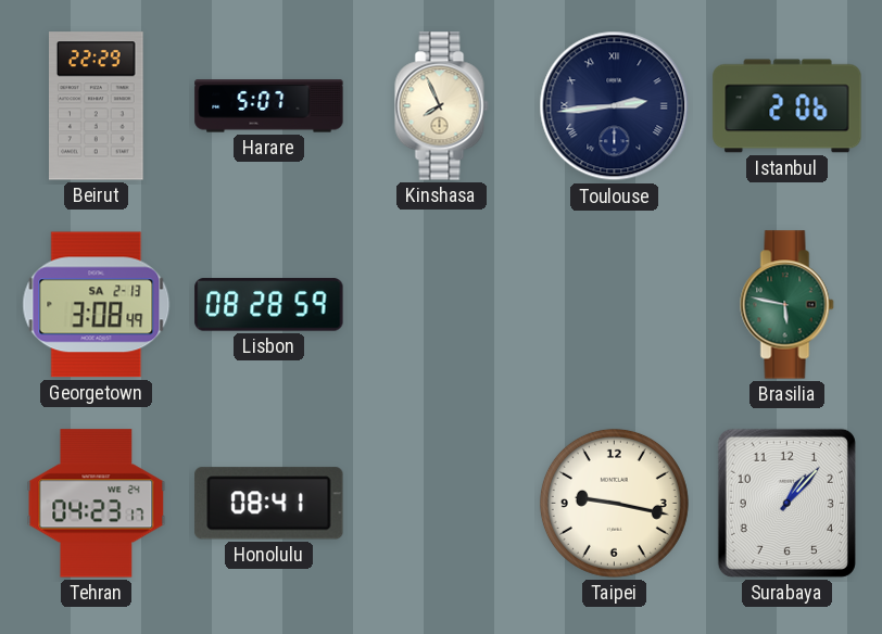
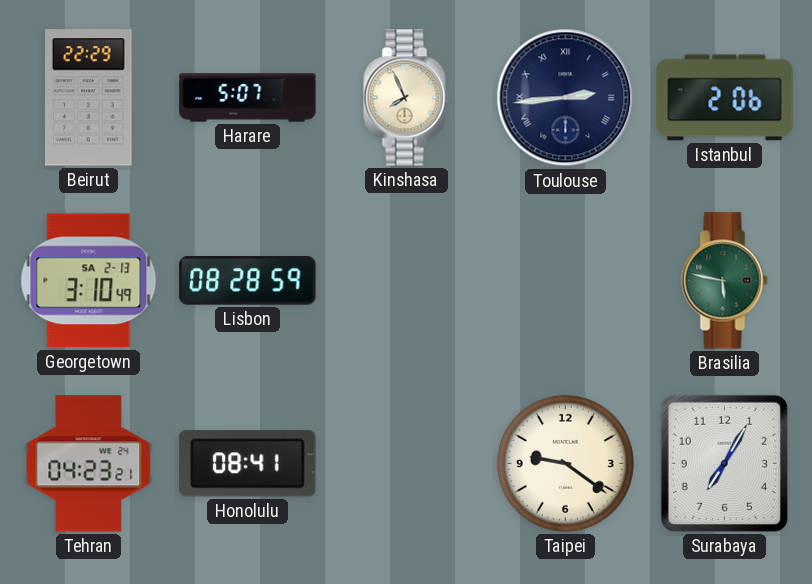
Georgetown: 3:08 -> 3:10 (89, 281)
Tehran: 04:23:17 -> 04:23:21 (89, 464)
Taipei: 9:17 -> 9:21 (565, 463)
Surabaya: 1:07 -> 7:05 (724, 463)
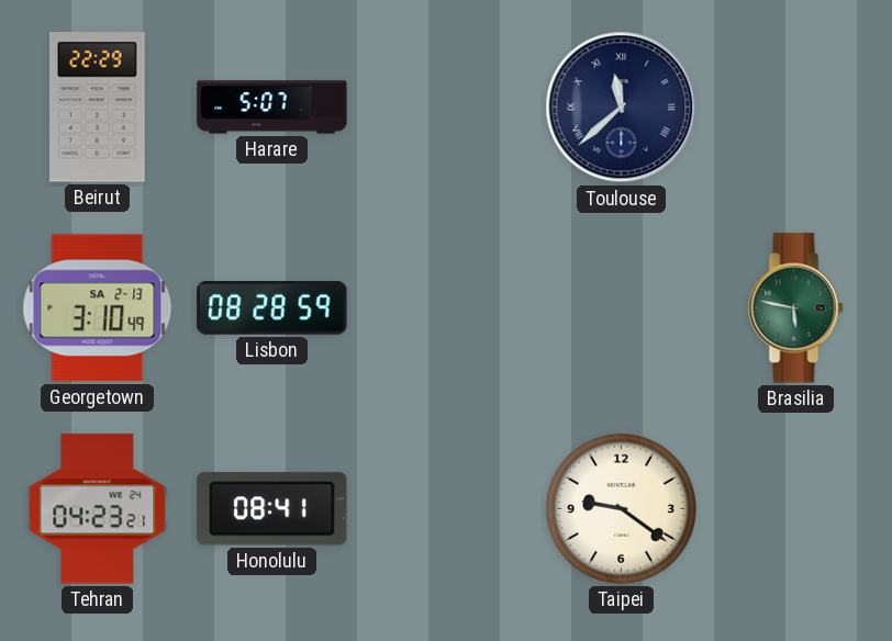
Kinshasa: 7:56 -> none (407, 98)
Toulouse: 2:44 -> 11:38 (622, 108)
Istanbul: 2:06 -> none (725, 98)
Surabaya: 7:05 -> none (724, 463)
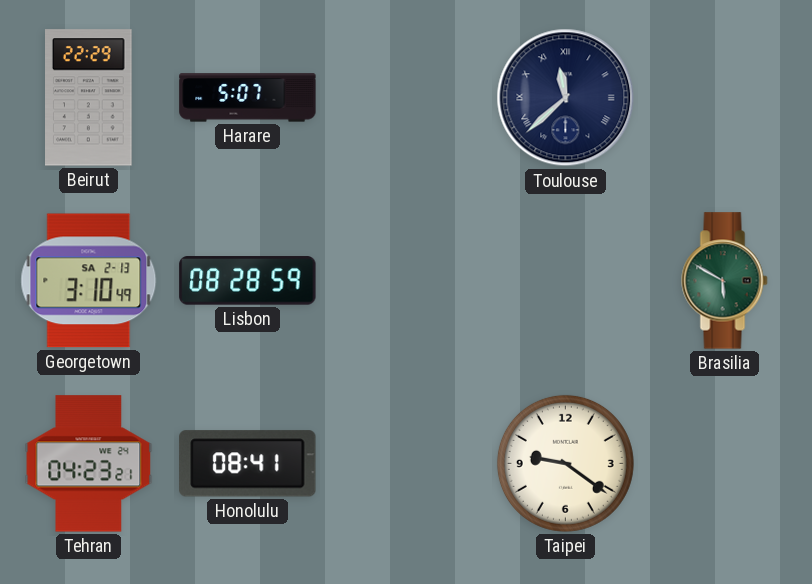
Brasilia: 5:47 -> 5:50 (725, 281)
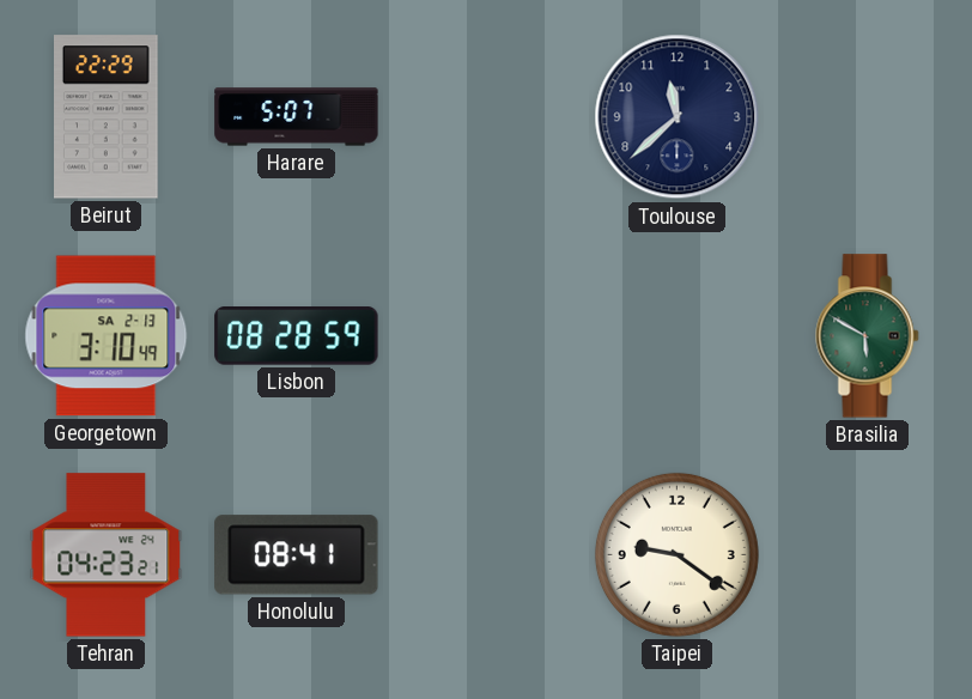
Toulouse numerals: Roman -> Arabic (678, 117)
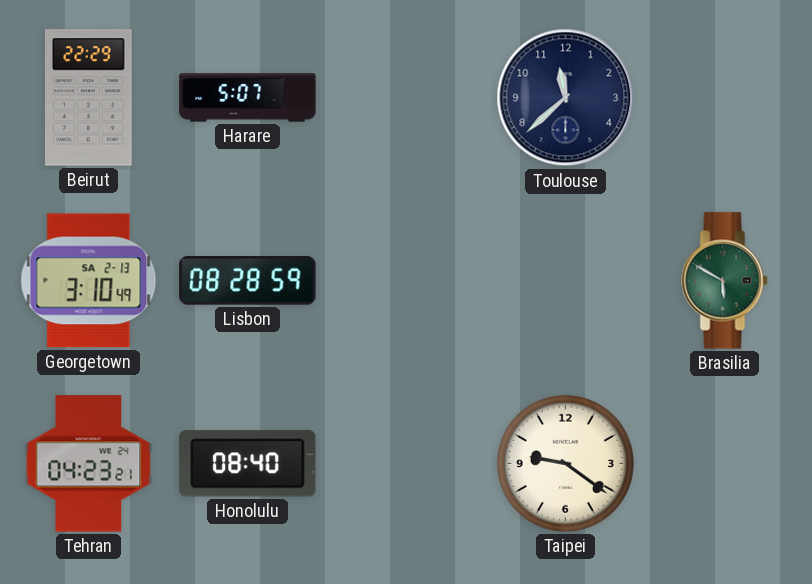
Honolulu: 08:41 -> 08:40 (248, 464)
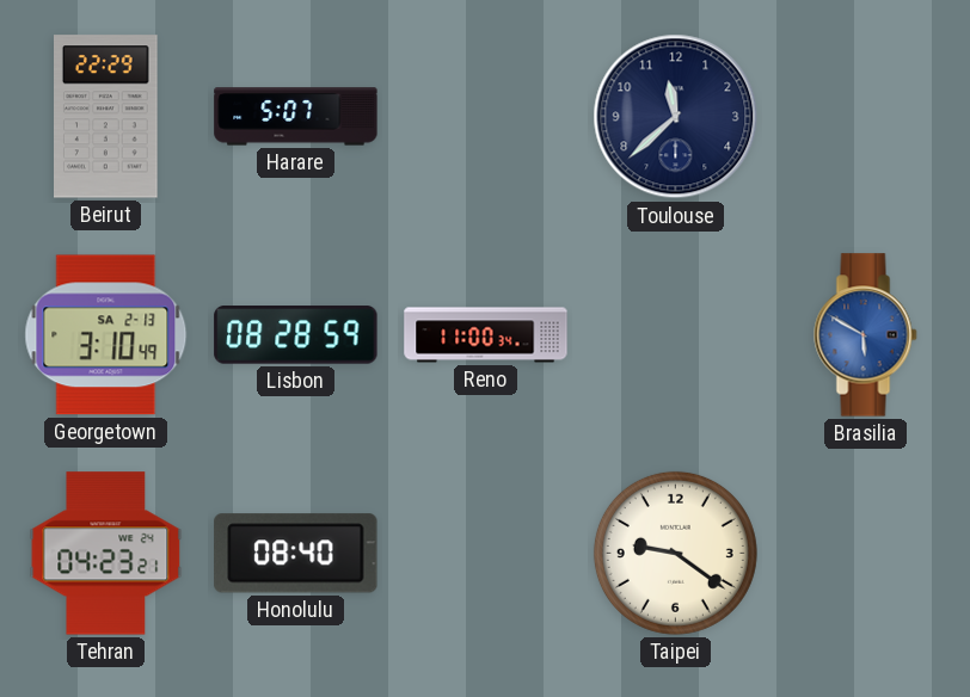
Reno: none -> 11:00 (486, 335)
Brasilia dial: green -> blue (866, 335)
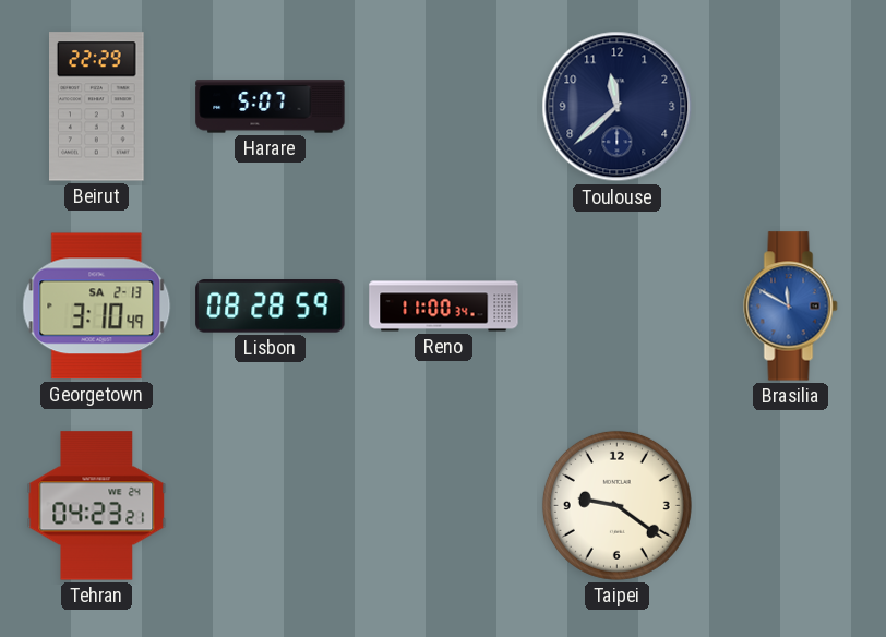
Brasilia: 5:50 -> 11:50 (791, 307)
Honolulu: 08:40 -> none (296, 554)
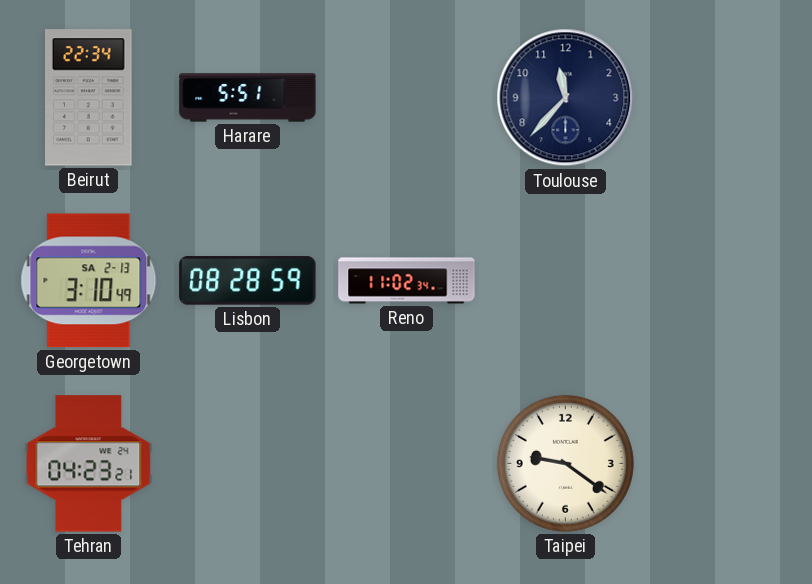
Beirut: 22:29 -> 22:34 (89, 98)
Harare: 5:07 -> 5:51 (248, 98)
Toulouse: 11:38 -> 11:37 (566, 98)
Reno: 11:00 -> 11:02 (407, 281)
Brasilia: 11:50 -> none (791, 307)
